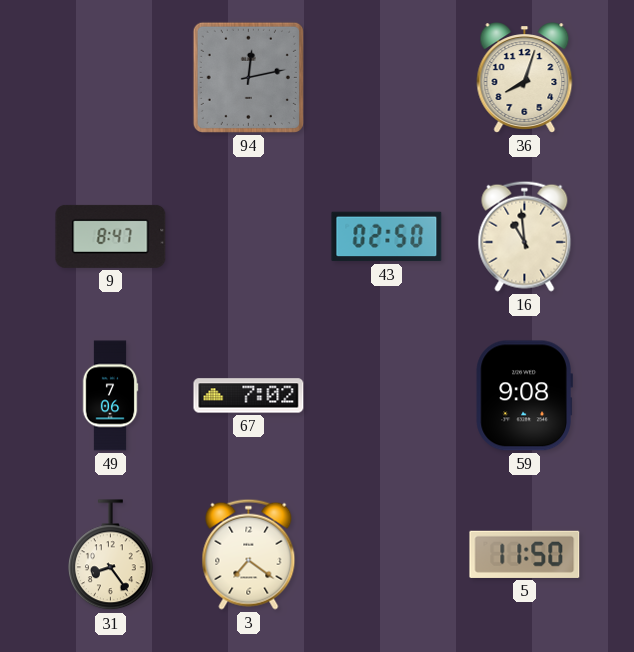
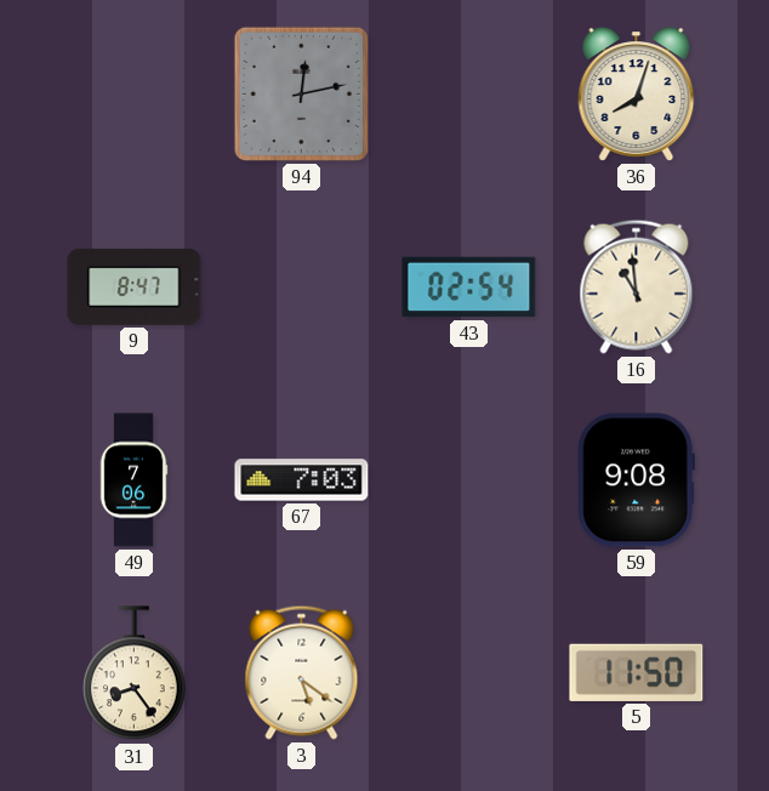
43: 02:50 -> 02:54 (469, 288)
67: 7:02 -> 7:03 (302, 480)
3: 7:21 -> 5:21 (302, 672)
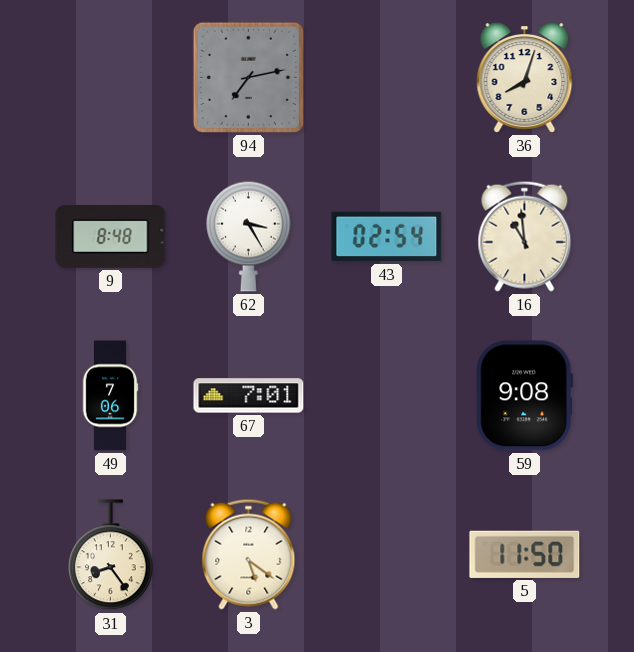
94: 12:13 -> 7:13 (248, 77)
9: 8:47 -> 8:48 (111, 236)
62: none -> 3:25 (249, 236)
67: 7:03 -> 7:01 (249, 396)
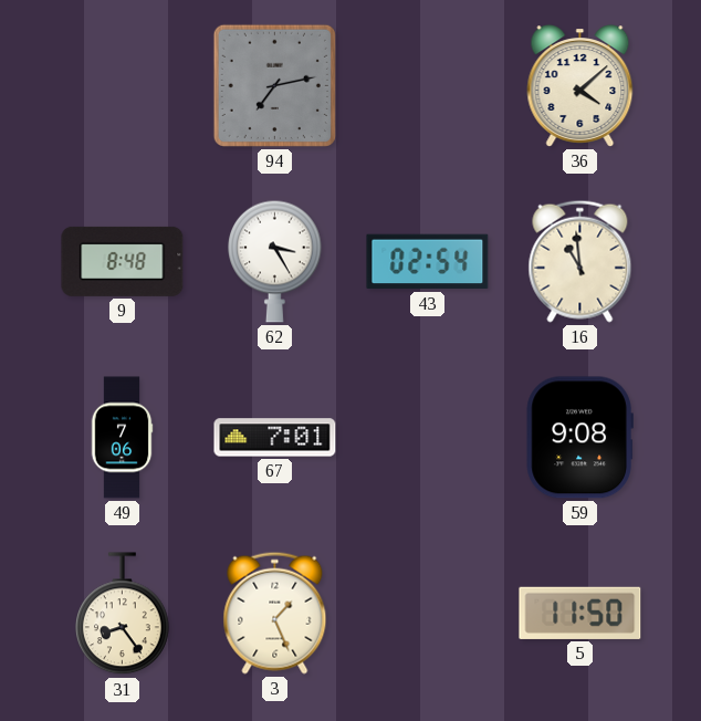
36: 8:03 -> 4:08 (580, 86)
3: 5:21 -> 1:26 (275, 613)
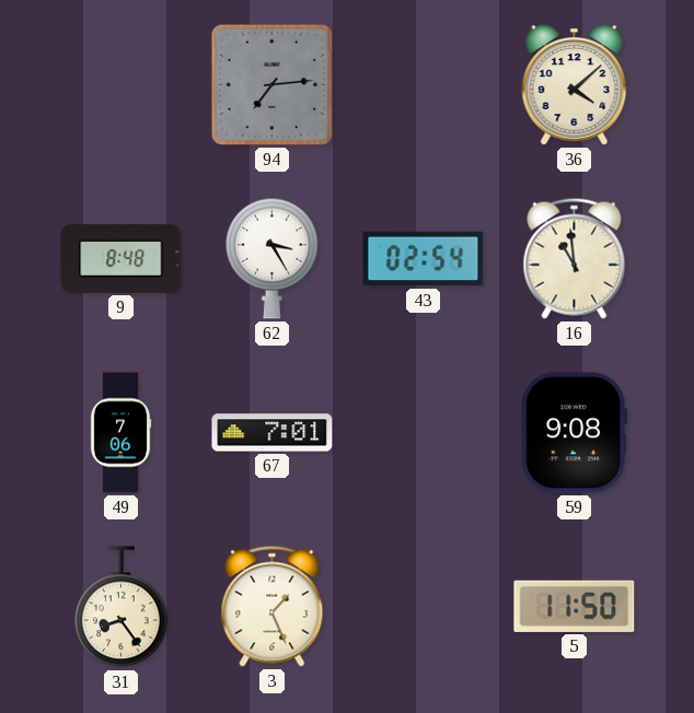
94: 7:13 -> 7:14 (271, 84)
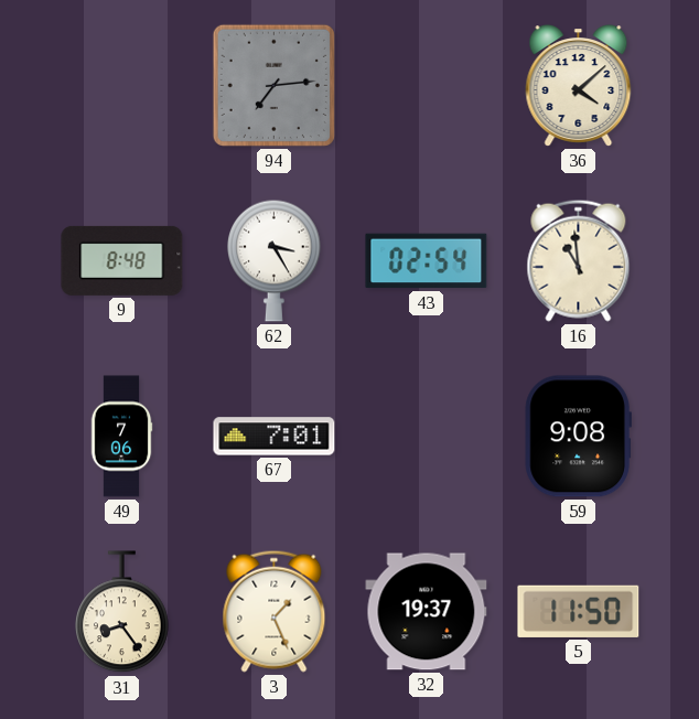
32: none -> 19:37 (427, 612)
